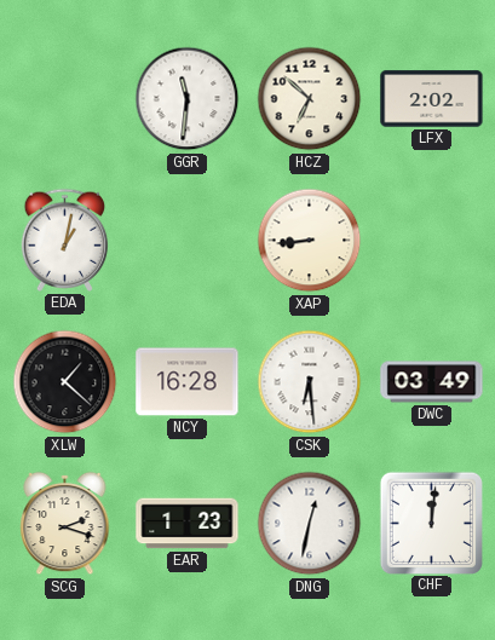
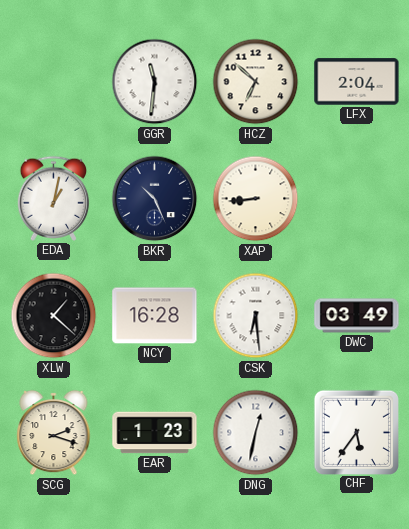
LFX: 2:02 -> 2:04 (357, 82)
BKR: none -> 10:26 (155, 199)
CHF: 12:01 -> 5:36 (356, 432)
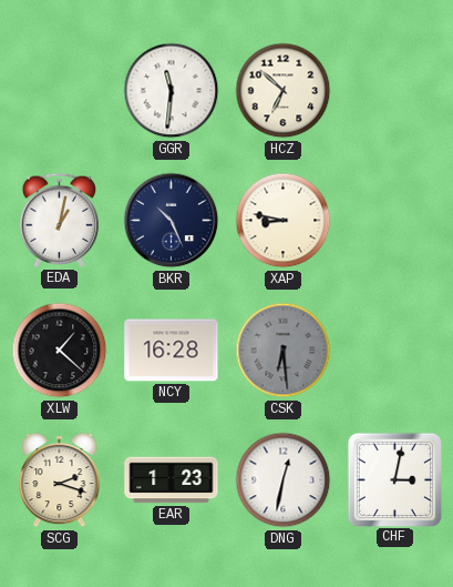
LFX: 2:04 -> none (357, 82)
XAP: 8:44 -> 8:47 (284, 221)
CSK dial: white -> grey (284, 351)
DWC: 03:49 -> none (357, 316)
CHF: 5:36 -> 3:02 (394, 479)
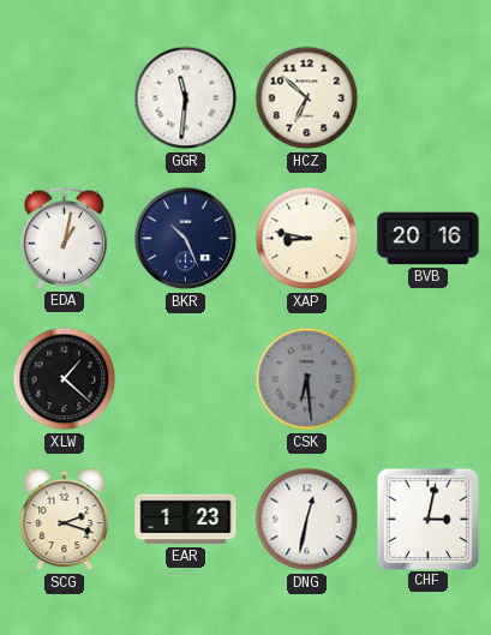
BVB: none -> 20:16 (429, 239)
NCY: 16:28 -> none (172, 351)
